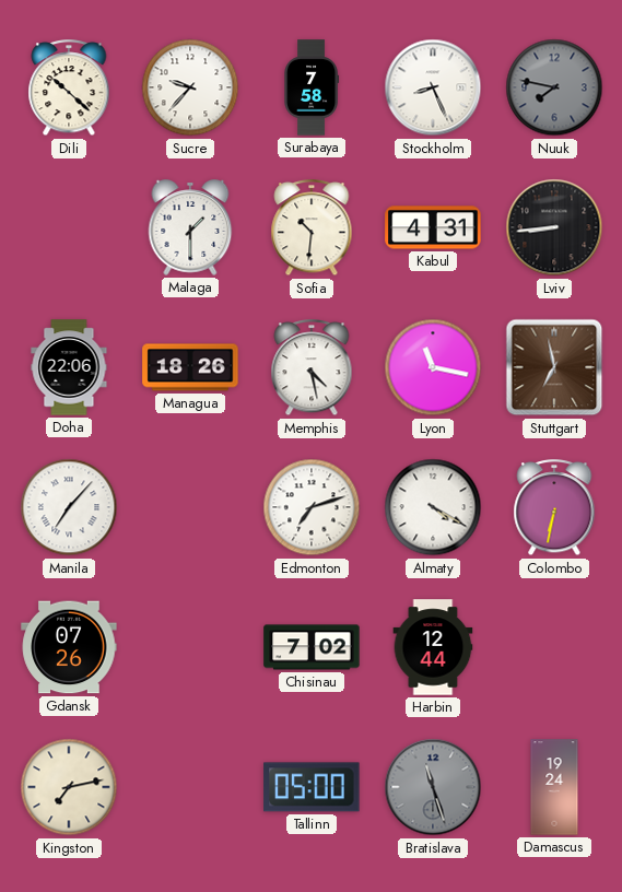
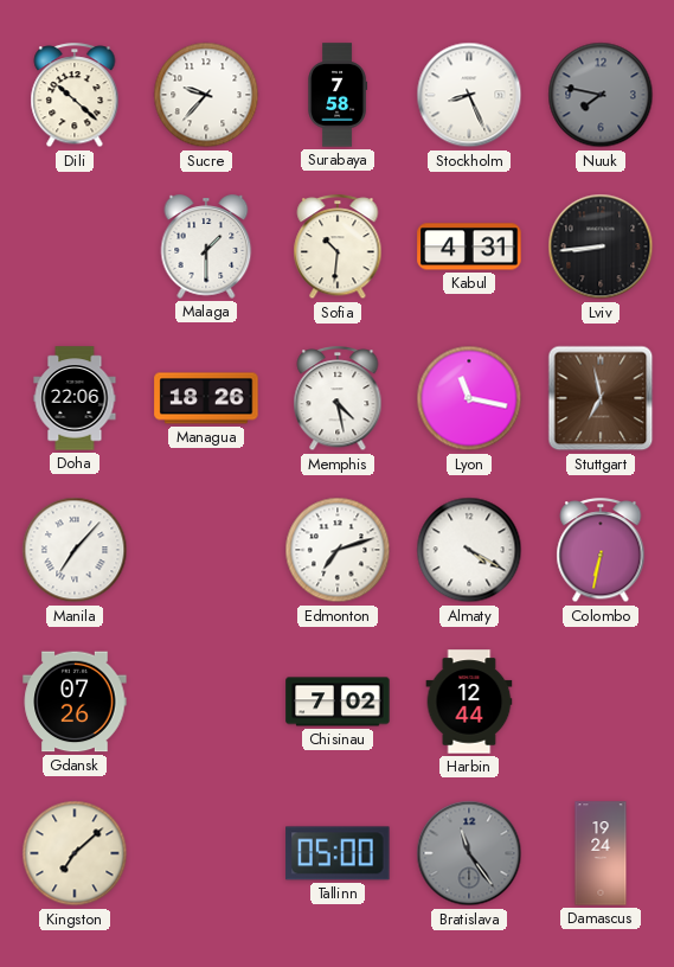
Kingston: 7:13 -> 7:08 (75, 853)
Bratislava: 11:27 -> 11:24 (469, 853)
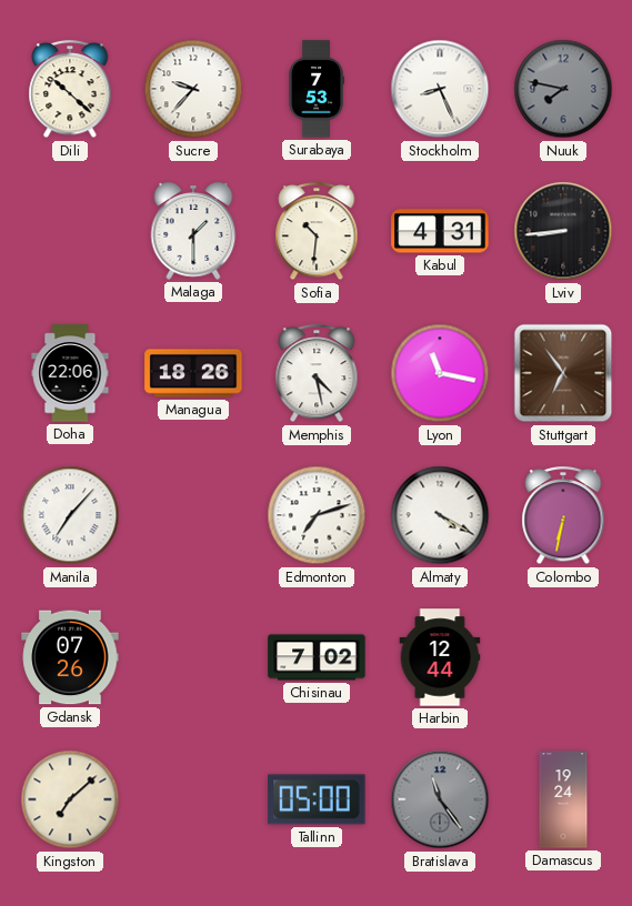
Surabaya: 7:58 -> 7:53 (317, 89)
Stuttgart: 6:58 -> 6:54 (563, 373)
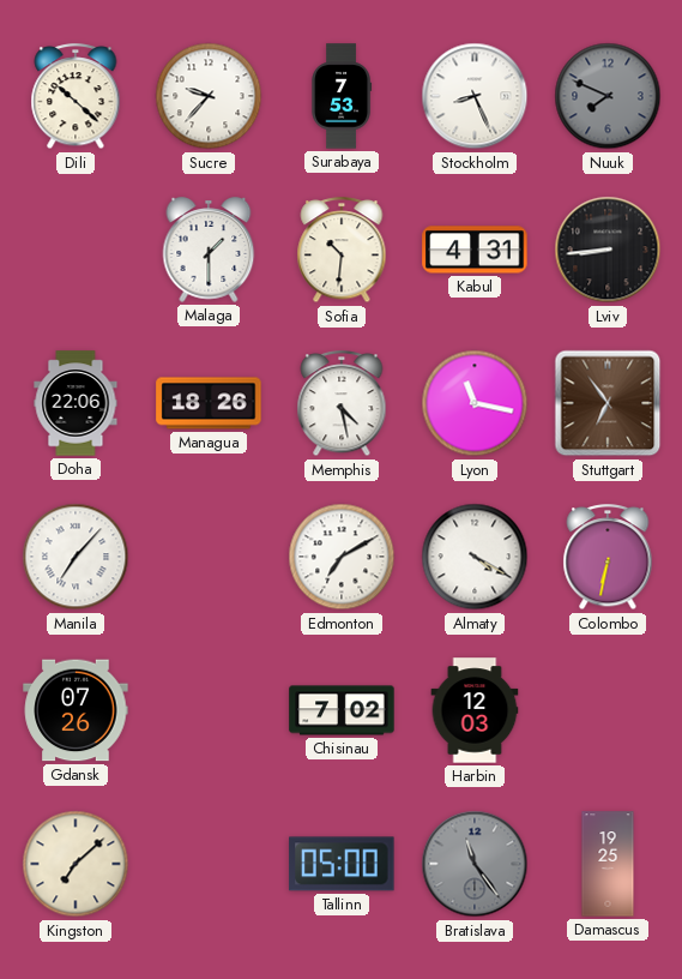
Nuuk: 7:47 -> 7:49 (608, 96)
Edmonton: 7:12 -> 7:10 (342, 557)
Harbin: 12:44 -> 12:03 (475, 710)
Damascus: 19:24 -> 19:25 (608, 864)
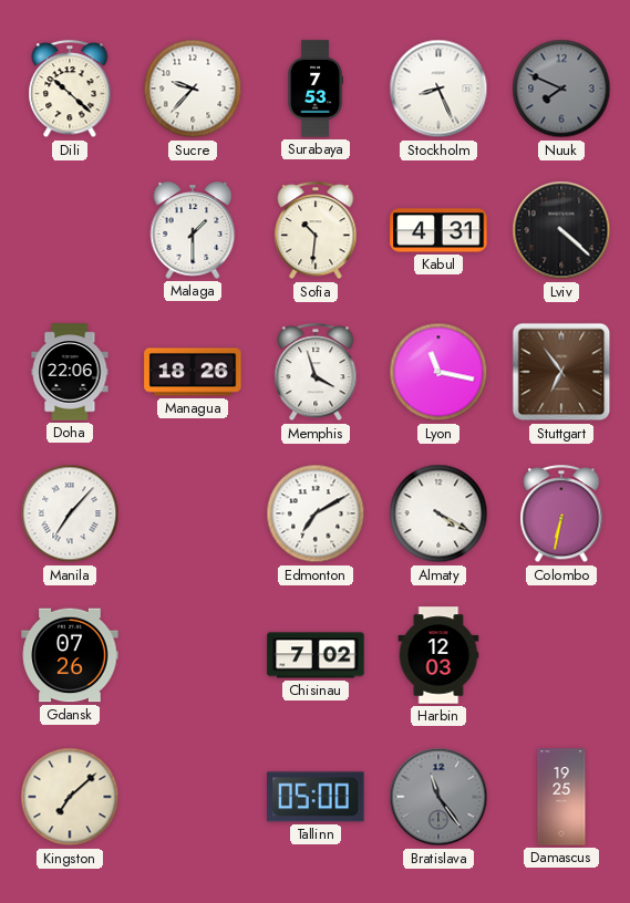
Lviv: 8:44 -> 4:22 (561, 230)
Memphis: 4:28 -> 3:57 (316, 373)
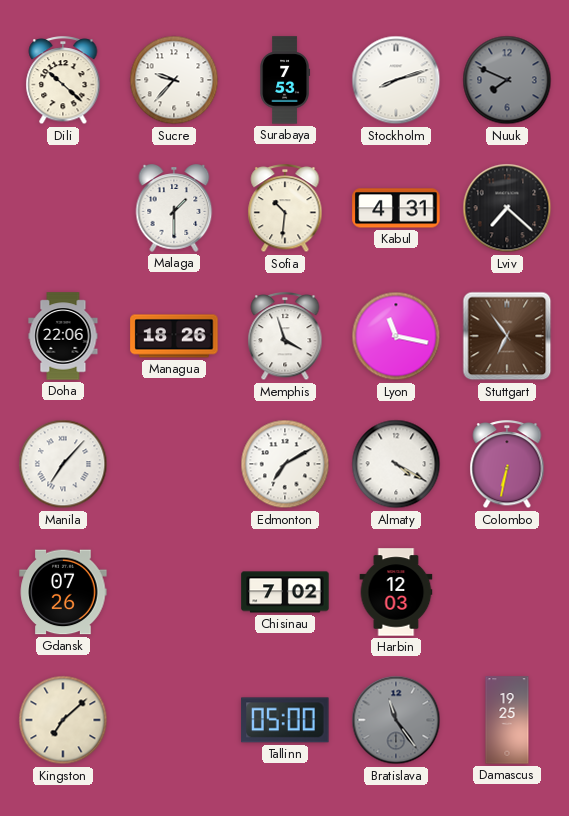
Stockholm: 8:26 -> 8:12 (396, 80)
Lviv: 4:22 -> 7:22 (507, 208)
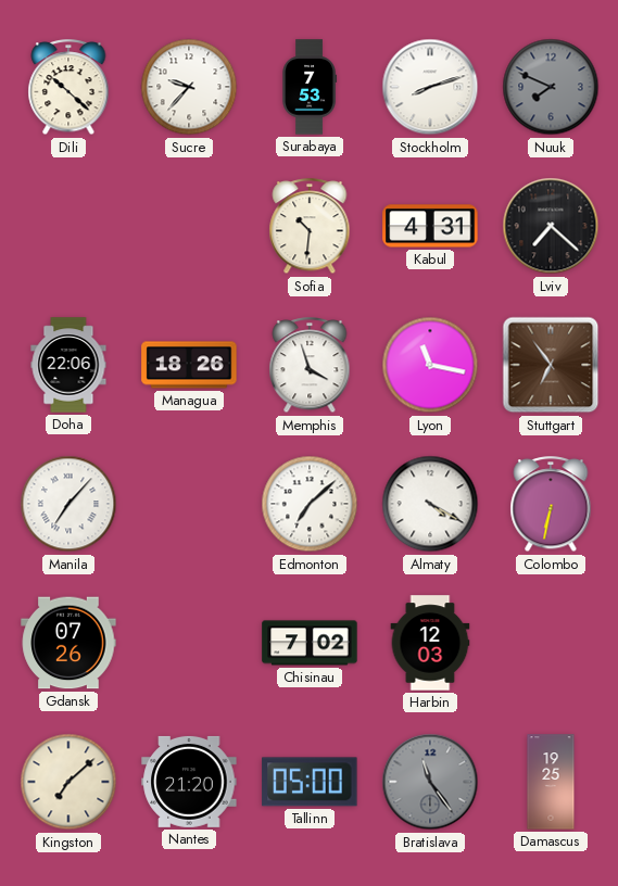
Malaga: 1:30 -> none (174, 208)
Edmonton: 7:10 -> 7:08 (310, 504)
Nantes: none -> 21:20 (189, 782)
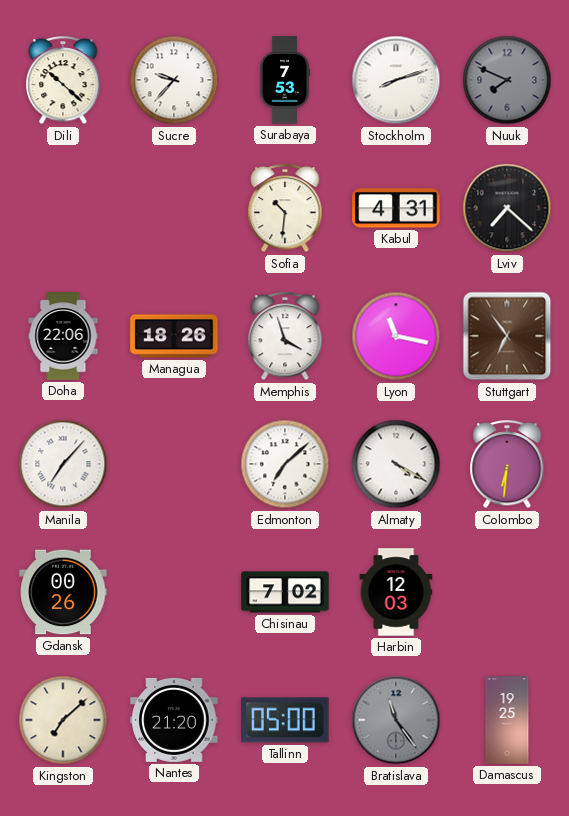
Colombo: 6:32 -> 6:31 (507, 465)
Gdansk: 07:26 -> 00:26 (63, 592)
